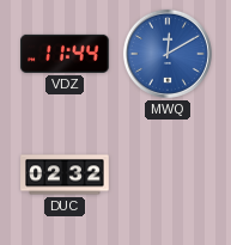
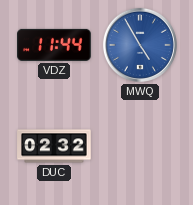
MWQ: 12:10 -> 4:55 (140, 45)
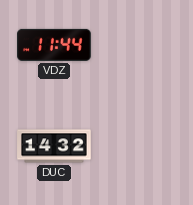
MWQ: 4:55 -> none (140, 45)
DUC: 02:32 -> 14:32 (54, 146)
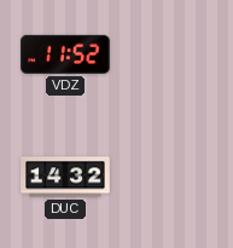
VDZ: 11:44 -> 11:52 (65, 54)
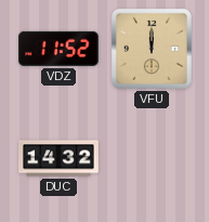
VFU: none -> 12:00 (152, 49)
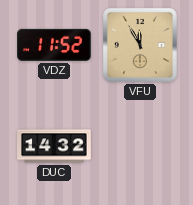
VFU: 12:00 -> 11:55 (140, 45)
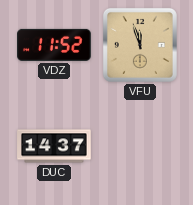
VFU: 11:55 -> 11:57 (140, 45)
DUC: 14:32 -> 14:37 (54, 146)
